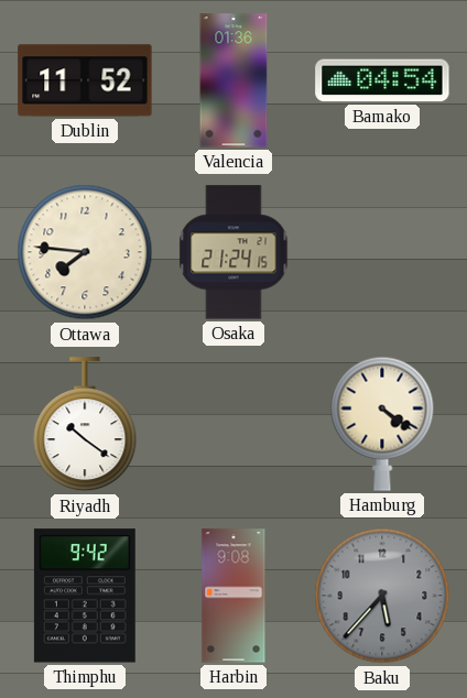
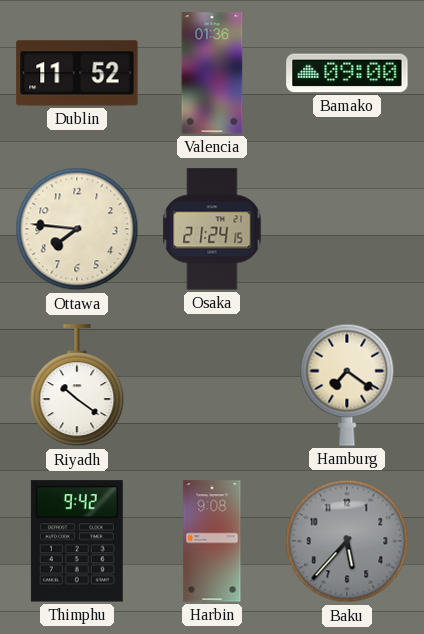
Bamako: 04:54 -> 09:00 (347, 73)
Hamburg: 4:21 -> 7:21 (347, 385)
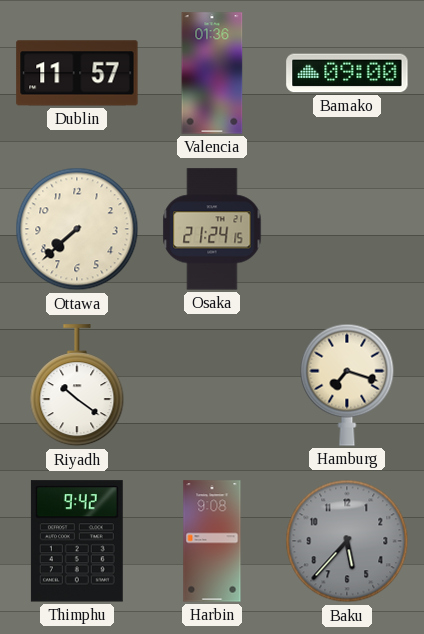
Dublin: 11:52 -> 11:57 (77, 73)
Ottawa: 7:46 -> 7:38 (77, 229)
Hamburg: 7:21 -> 7:18 (347, 385)
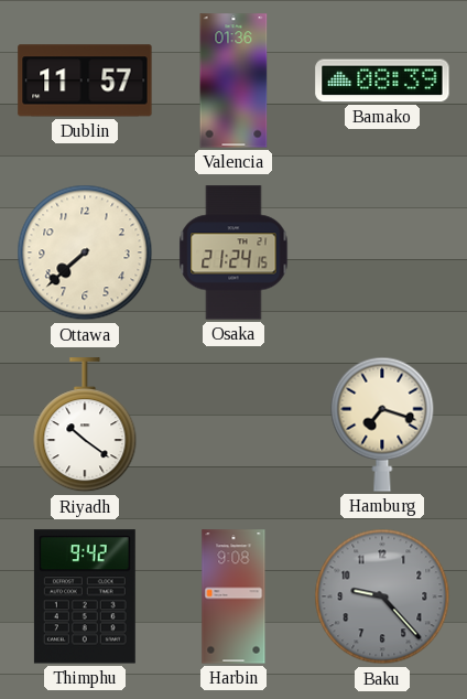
Bamako: 09:00 -> 08:39 (382, 80)
Baku: 5:37 -> 9:23 (382, 596)
